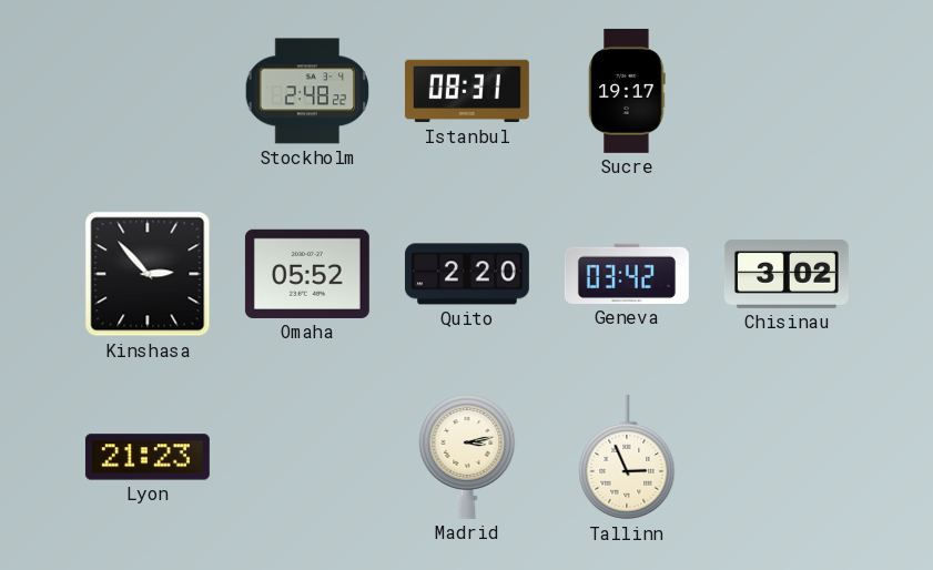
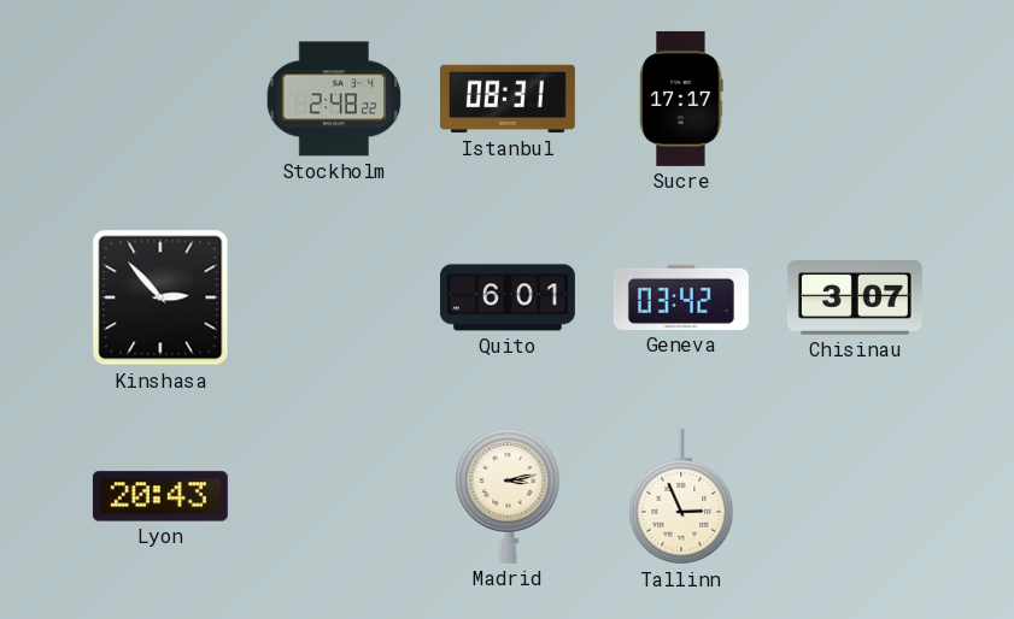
Sucre: 19:17 -> 17:17 (681, 99)
Omaha: 05:52 -> none (307, 274)
Quito: 2:20 -> 6:01 (508, 297)
Chisinau: 3:02 -> 3:07 (855, 297)
Lyon: 21:23 -> 20:43 (160, 496)
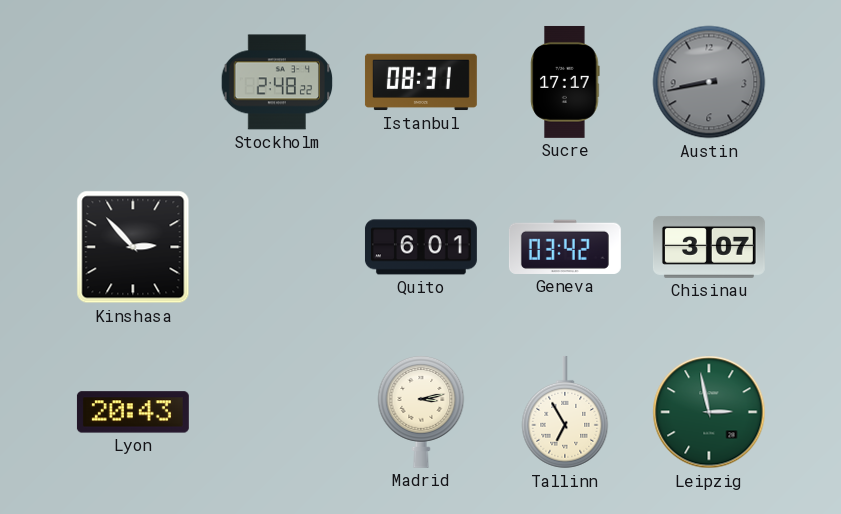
Austin: none -> 8:43 (709, 82)
Tallinn: 2:56 -> 6:55 (565, 412)
Leipzig: none -> 2:58 (709, 412)
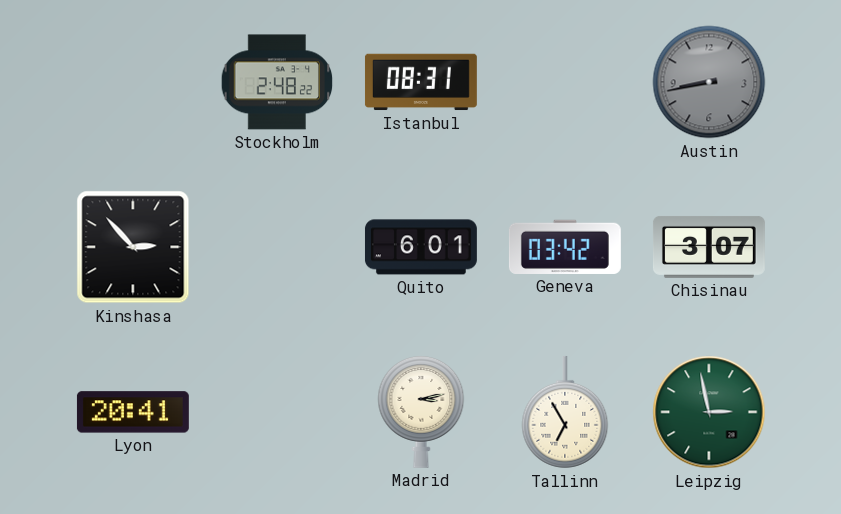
Sucre: 17:17 -> none (565, 82)
Lyon: 20:43 -> 20:41 (133, 412)
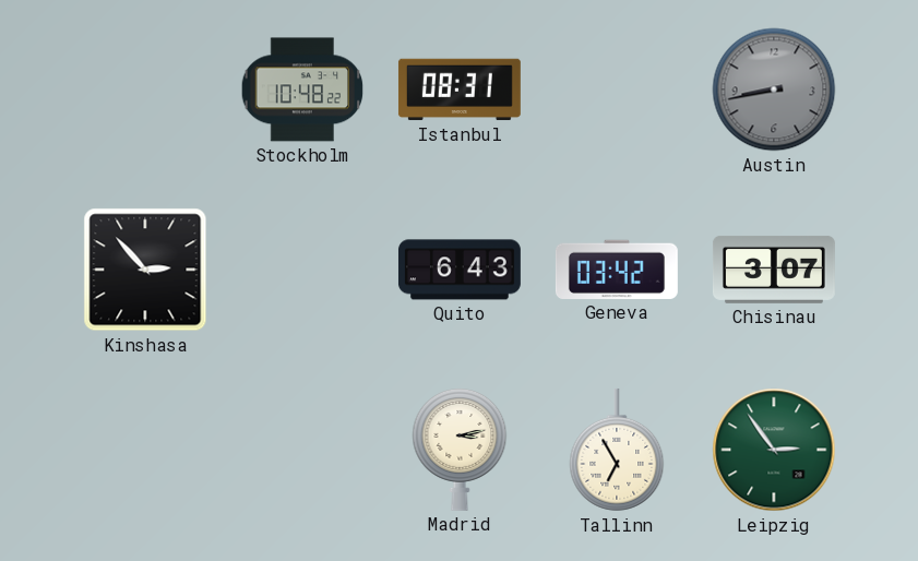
Stockholm: 2:48 -> 10:48 (302, 89)
Quito: 6:01 -> 6:43 (460, 270)
Lyon: 20:41 -> none (133, 412)
Leipzig: 2:58 -> 2:54 (774, 450)
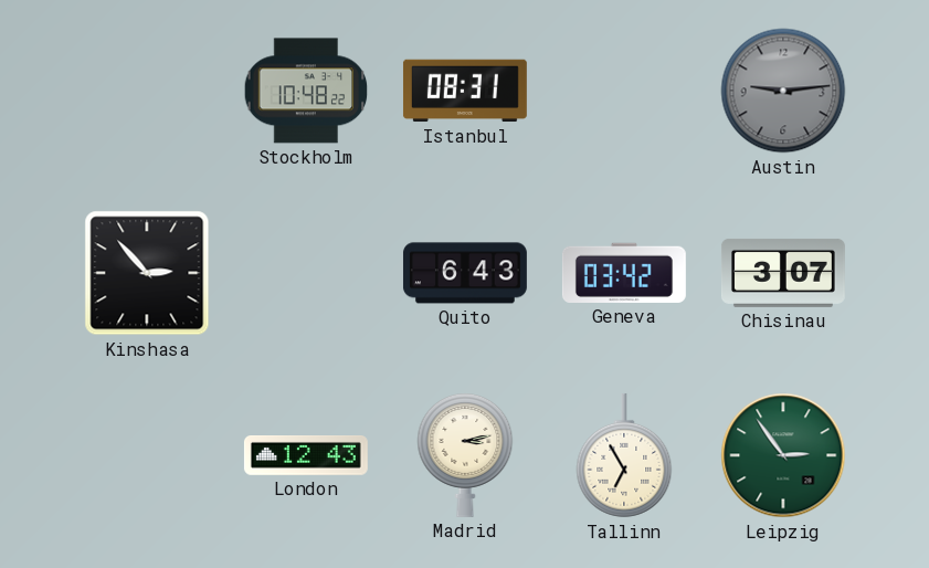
Austin: 8:43 -> 9:14 (783, 91)
London: none -> 12:43 (306, 456)
